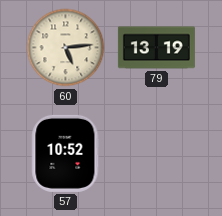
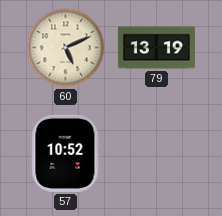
60: 5:14 -> 5:11 (66, 48)
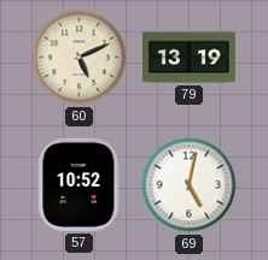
69: none -> 5:02 (190, 185)
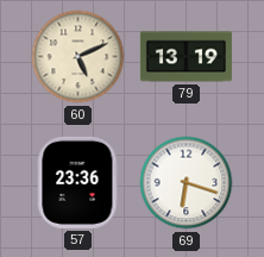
57: 10:52 -> 23:36 (78, 182)
69: 5:02 -> 6:18 (187, 183)
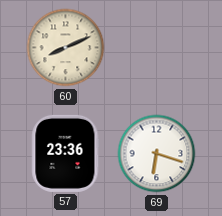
60: 5:11 -> 8:11 (66, 48)
79: 13:19 -> none (186, 57)
